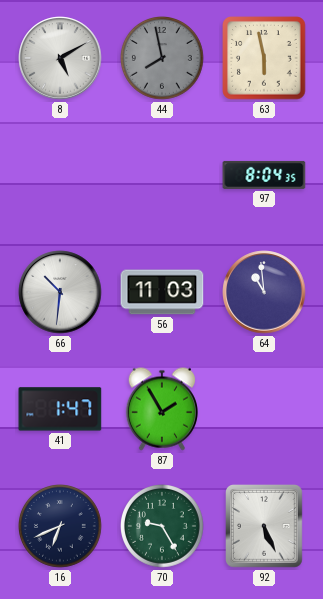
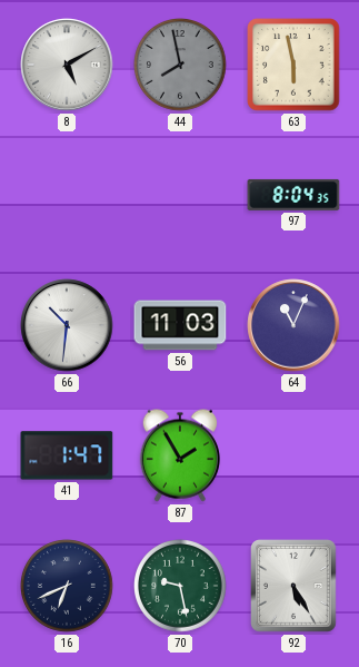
64: 10:59 -> 11:04 (293, 325)
70: 9:25 -> 9:28 (181, 587)
92: 5:26 -> 5:25 (295, 587)
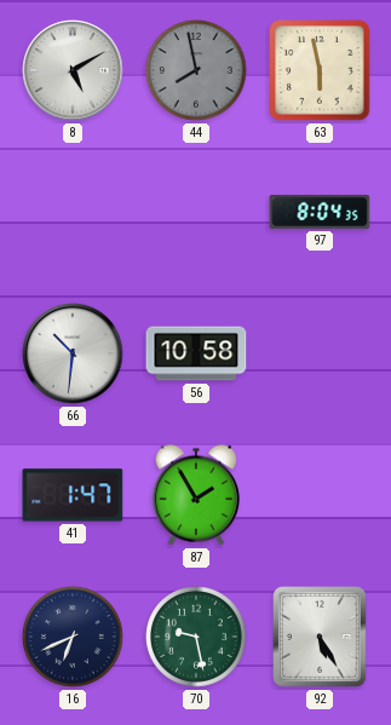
56: 11:03 -> 10:58 (196, 353)
64: 11:04 -> none (293, 325)
